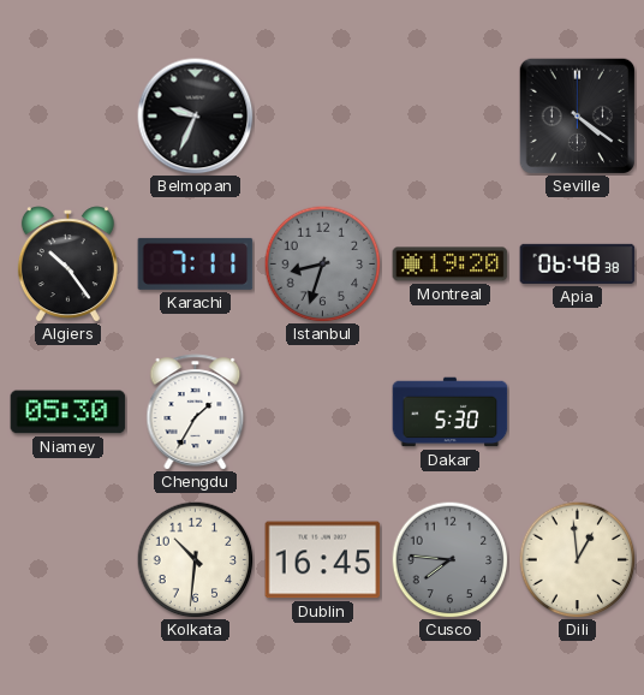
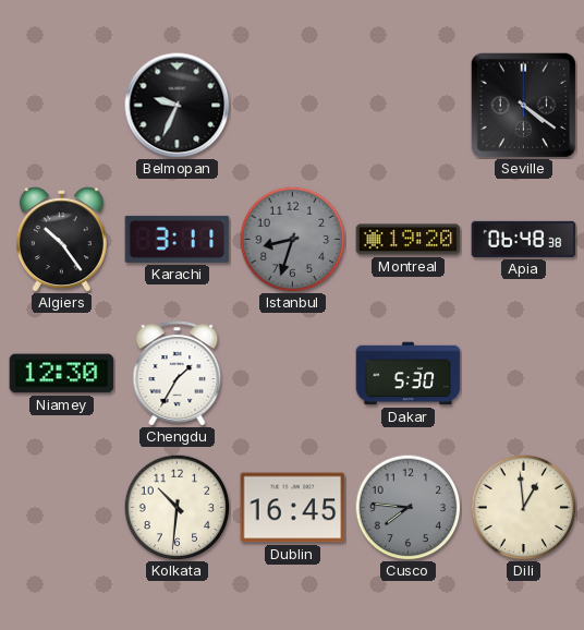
Karachi: 7:11 -> 3:11 (178, 239)
Niamey: 05:30 -> 12:30 (62, 374)
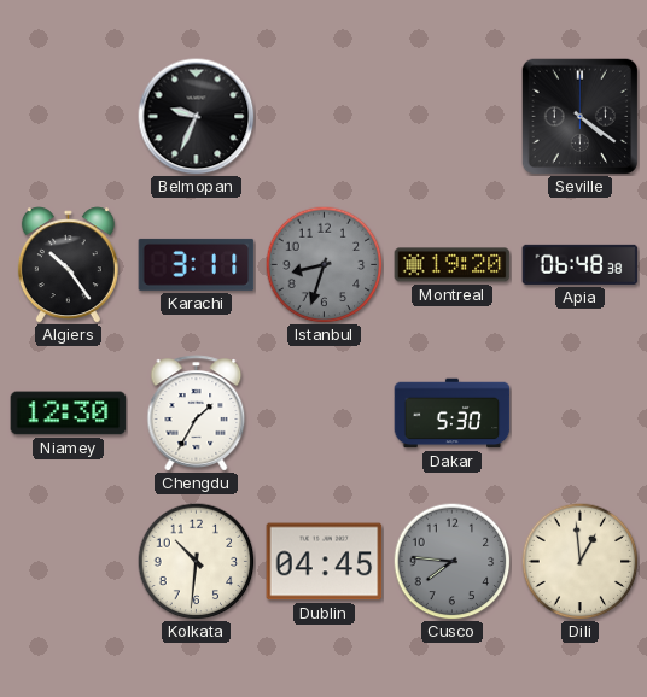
Dublin: 16:45 -> 04:45 (325, 562)
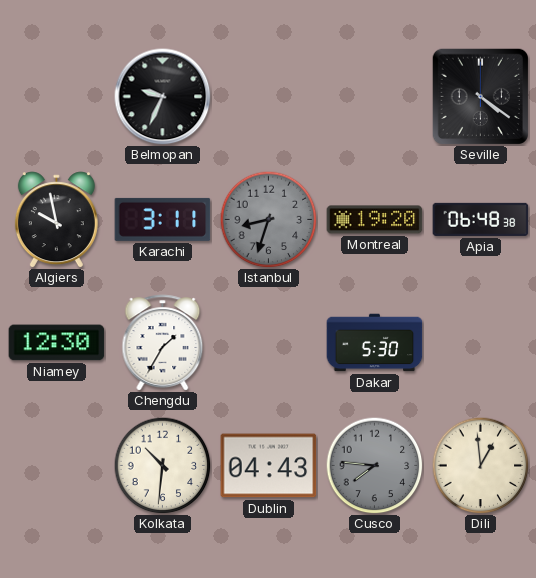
Algiers: 10:24 -> 9:58 (56, 220)
Dublin: 04:45 -> 04:43 (269, 466)
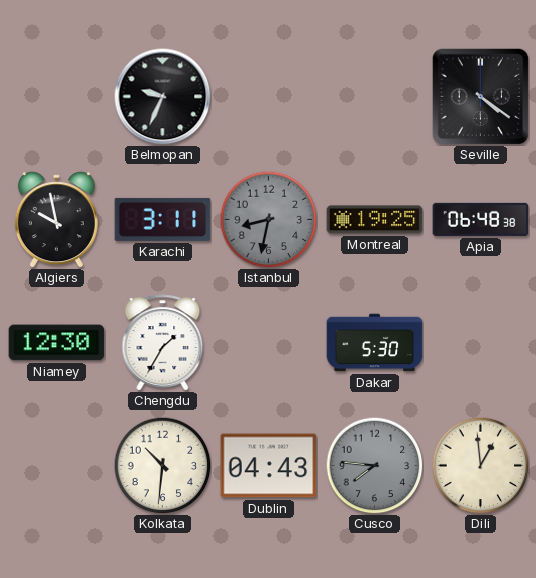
Istanbul: 8:33 -> 8:32 (268, 219)
Montreal: 19:20 -> 19:25 (375, 220)
